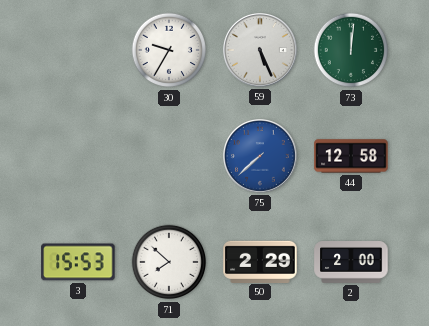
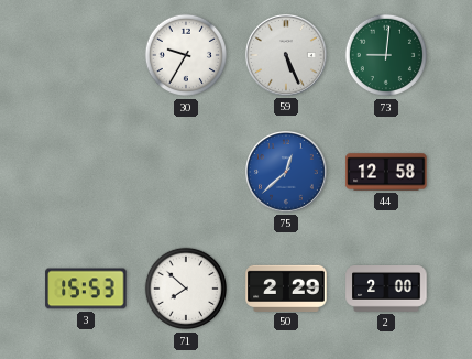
73: 12:01 -> 9:01 (386, 55)
75: 7:38 -> 12:38 (287, 173)
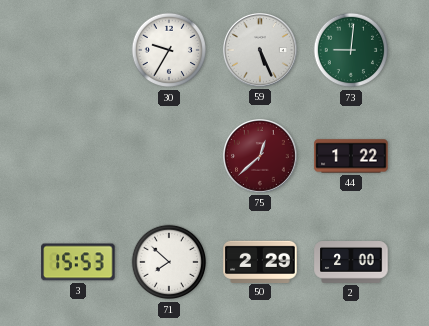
75 dial: blue -> burgundy (261, 157)
44: 12:58 -> 1:22 (351, 156)
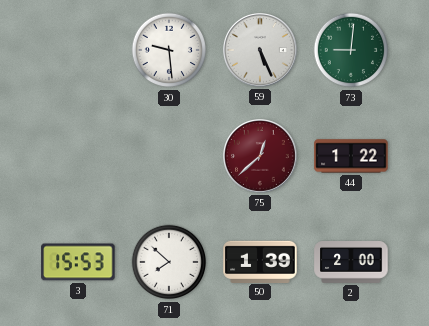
30: 9:35 -> 9:29 (169, 50)
50: 2:29 -> 1:39 (260, 261)
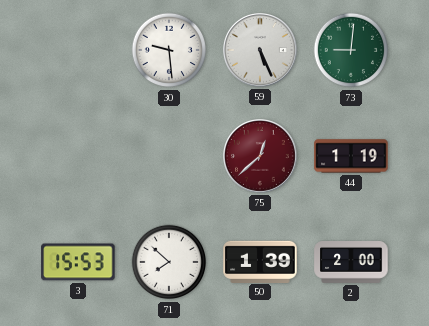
44: 1:22 -> 1:19 (351, 156)
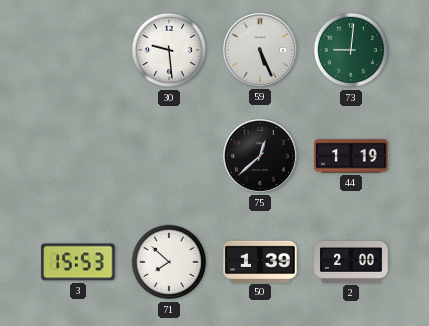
75 dial: burgundy -> black (261, 157)
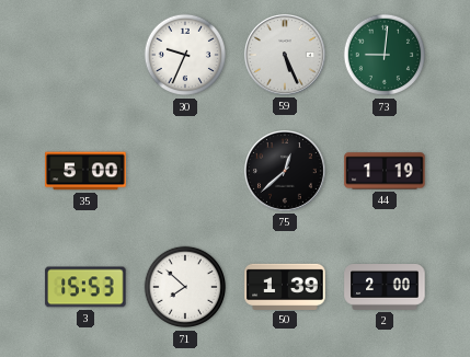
30: 9:29 -> 9:34 (185, 55)
35: none -> 5:00 (85, 171)
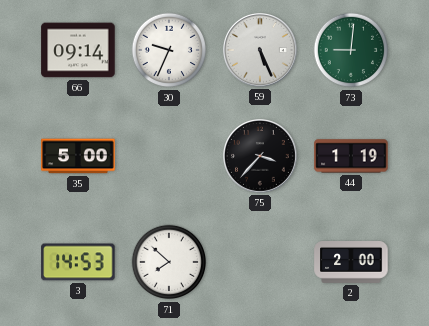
66: none -> 09:14 (78, 50)
75: 12:38 -> 3:37 (261, 157)
3: 15:53 -> 14:53 (78, 262)
50: 1:39 -> none (285, 286)
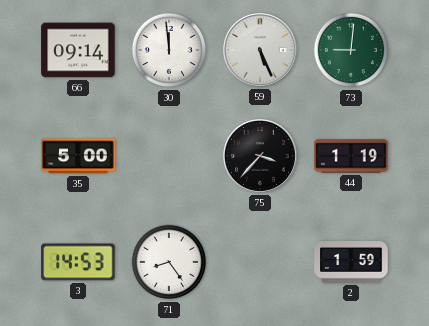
30: 9:34 -> 11:59 (169, 50)
71: 7:52 -> 8:24 (169, 262)
2: 2:00 -> 1:59 (351, 263)
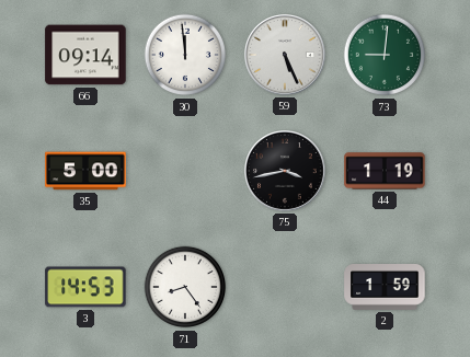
75: 3:37 -> 3:43 (286, 172)
